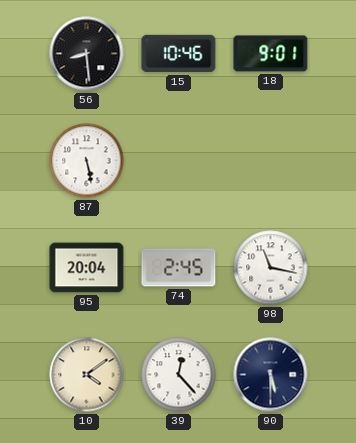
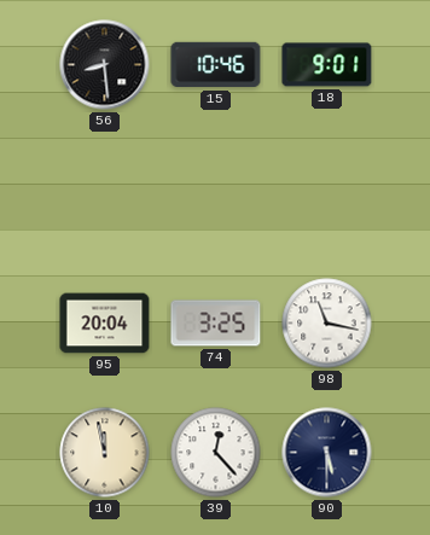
87: 5:28 -> none (87, 161)
74: 2:45 -> 3:25 (216, 324)
10: 4:09 -> 11:58 (105, 453)
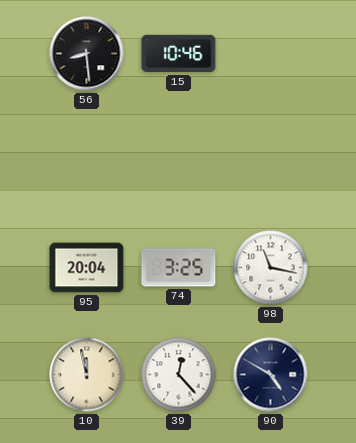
18: 9:01 -> none (327, 65)
90: 5:30 -> 4:50 (271, 375)
